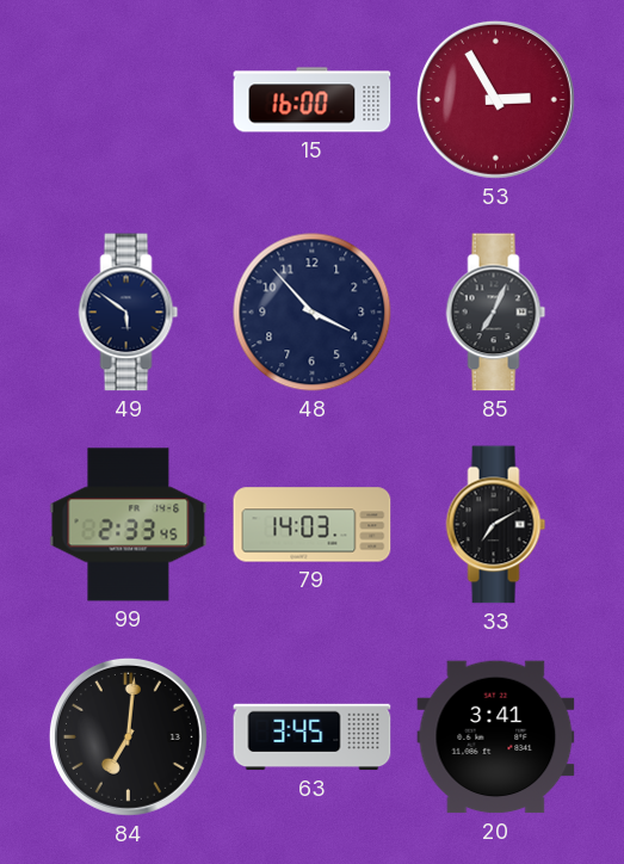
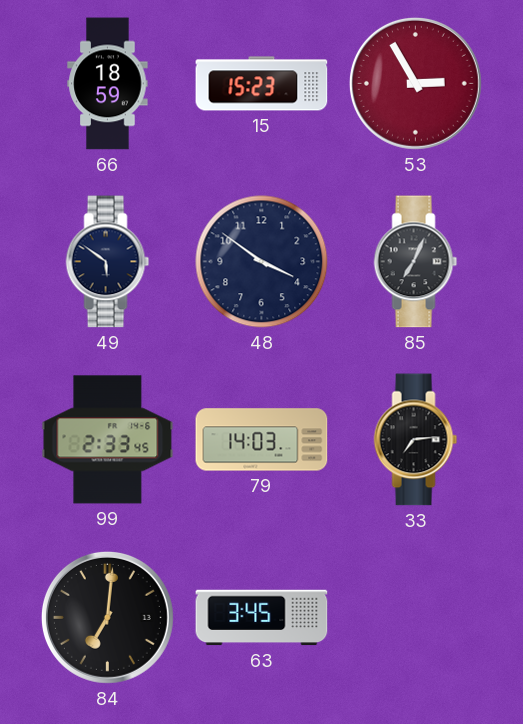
66: none -> 18:59 (108, 84)
15: 16:00 -> 15:23 (262, 84)
48: 3:53 -> 3:51 (262, 262)
33: 7:10 -> 7:14 (416, 440)
20: 3:41 -> none (496, 738)
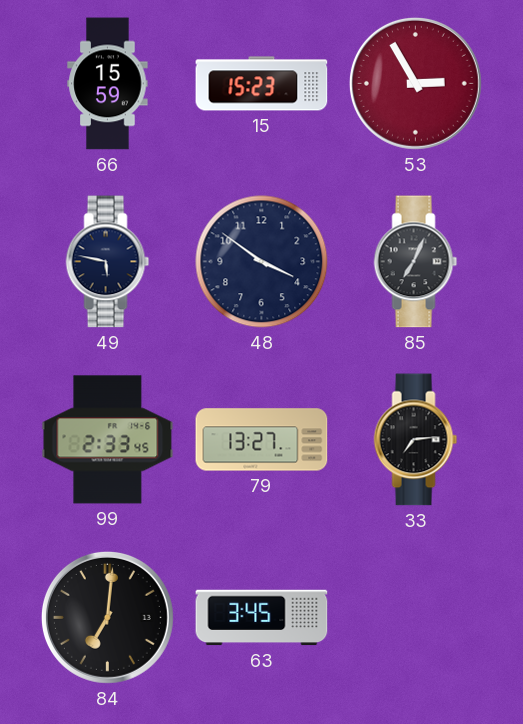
66: 18:59 -> 15:59 (108, 84)
49: 5:51 -> 5:47 (108, 262)
79: 14:03 -> 13:27 (262, 440)
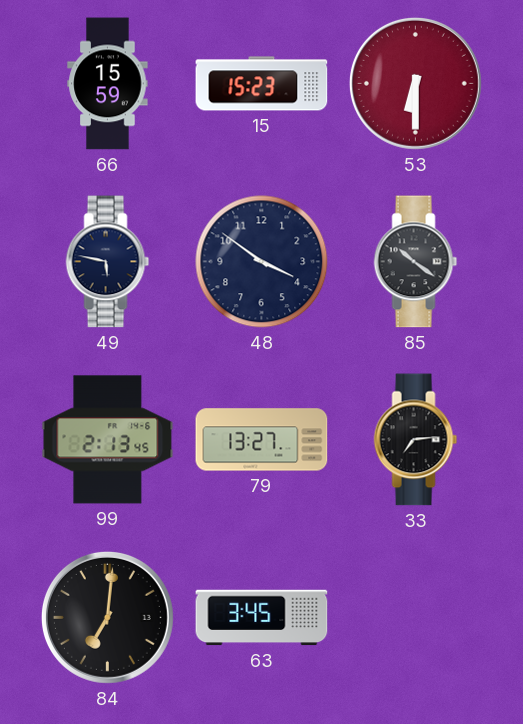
53: 2:55 -> 6:30 (415, 83)
85: 7:04 -> 10:21 (416, 262)
99: 2:33 -> 2:13 (108, 440)
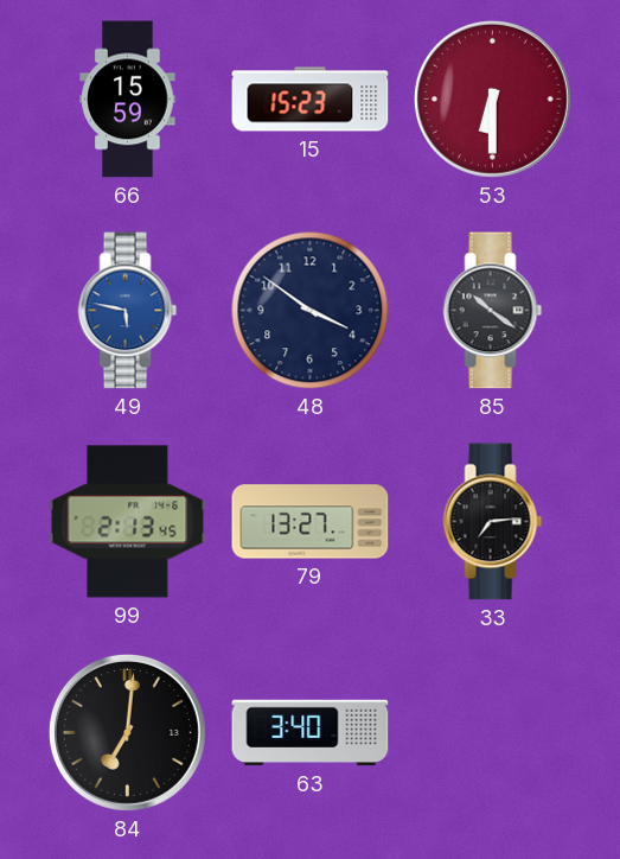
49 dial: navy -> blue (128, 311)
63: 3:45 -> 3:40 (311, 733)
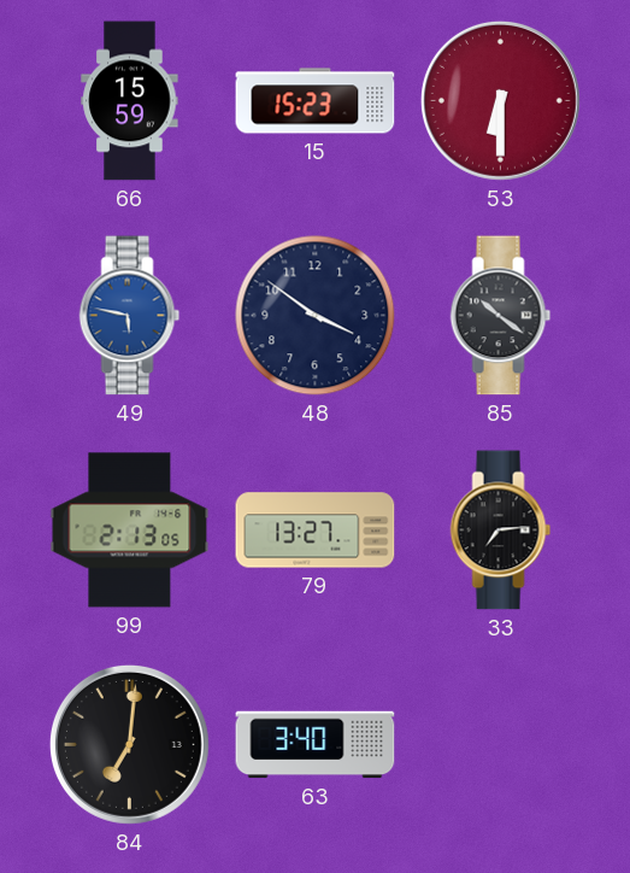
99: 2:13:45 -> 2:13:05 (130, 531)
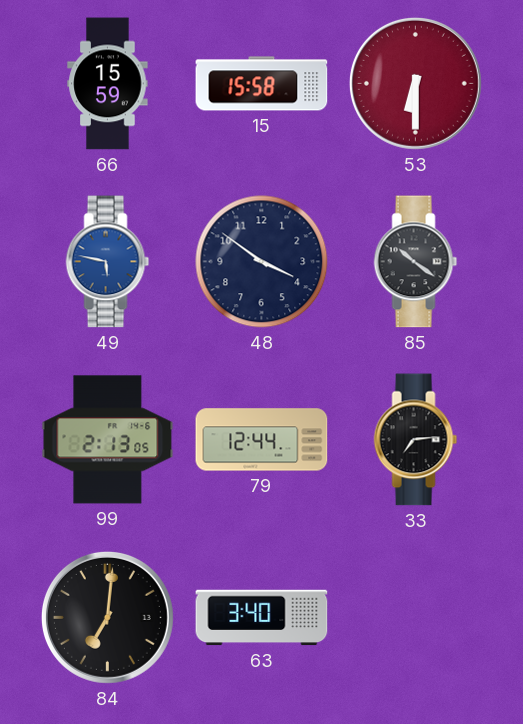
15: 15:23 -> 15:58 (262, 84)
79: 13:27 -> 12:44 (262, 440)
